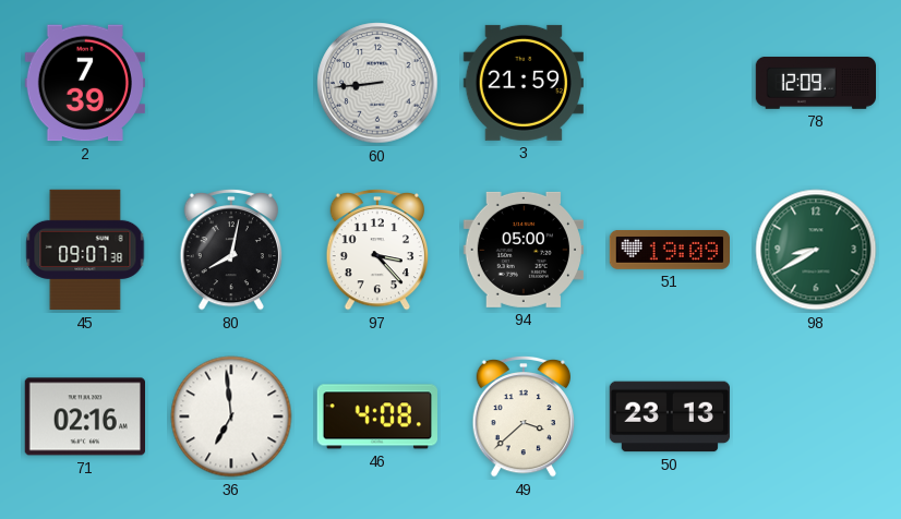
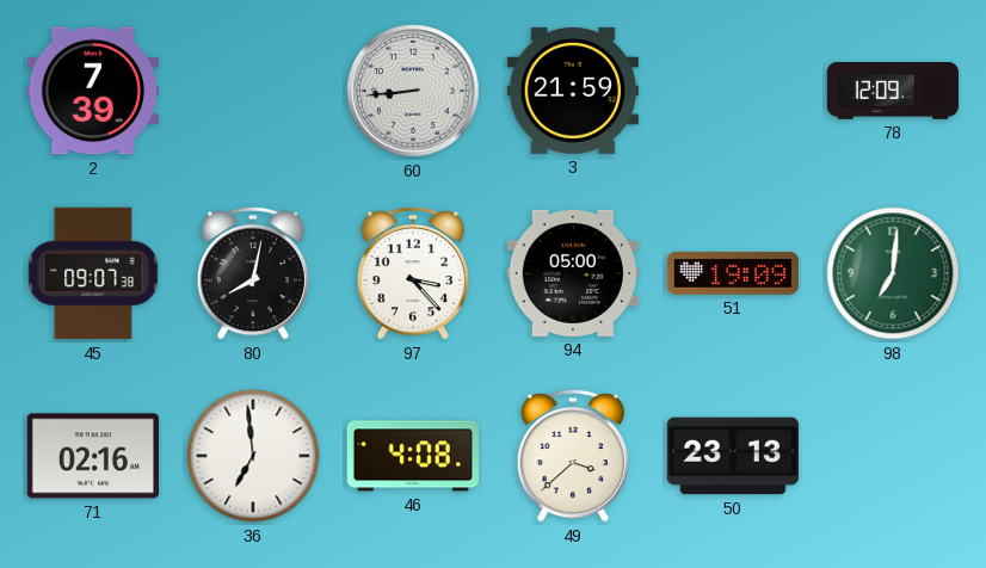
98: 8:40 -> 7:01 (893, 273)
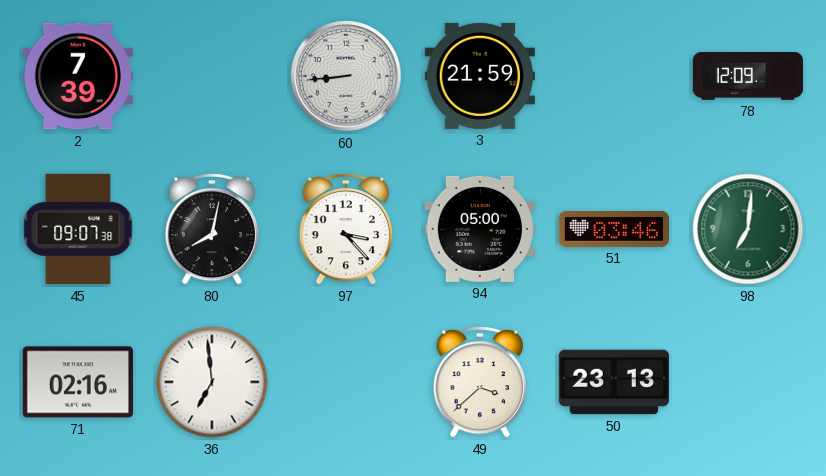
51: 19:09 -> 03:46 (613, 230)
46: 4:08 -> none (412, 456)
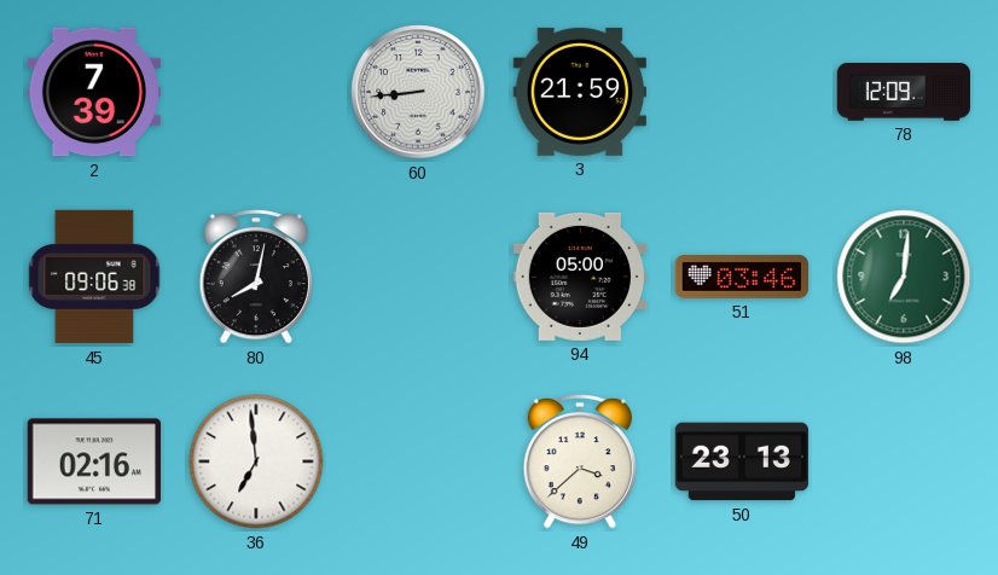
45: 09:07 -> 09:06 (94, 277)
97: 3:23 -> none (345, 229)
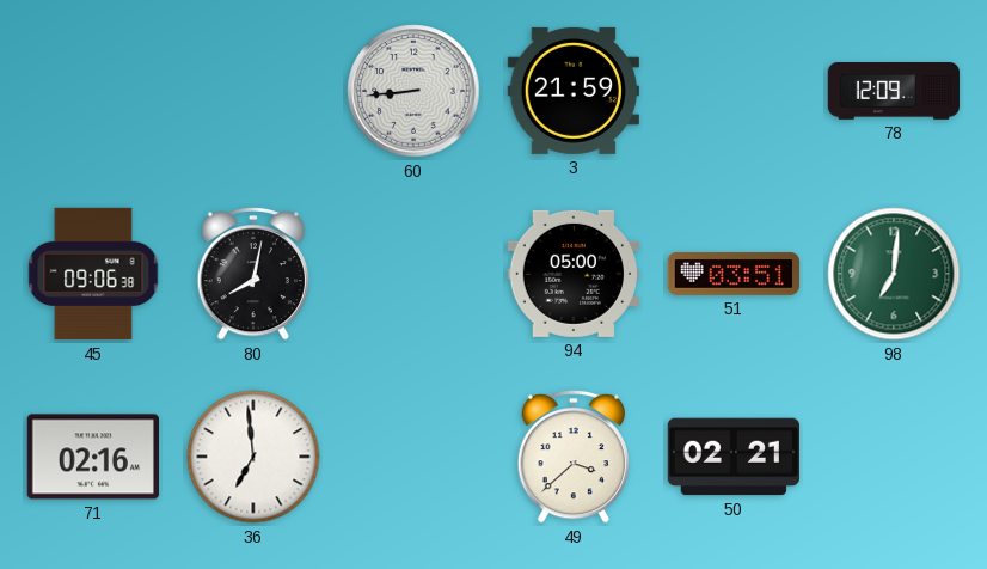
2: 7:39 -> none (93, 92)
51: 03:46 -> 03:51 (732, 275)
50: 23:13 -> 02:21 (732, 457)
